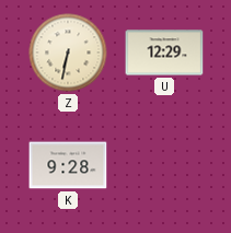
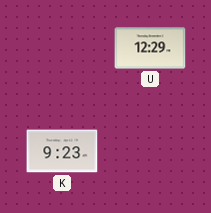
Z: 6:32 -> none (68, 53)
K: 9:28 -> 9:23 (62, 151)
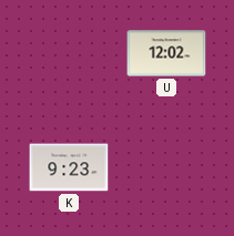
U: 12:29 -> 12:02 (166, 53)
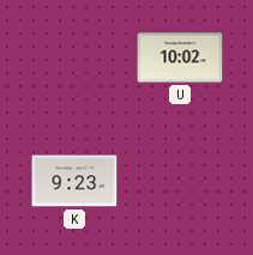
U: 12:02 -> 10:02 (180, 57)
